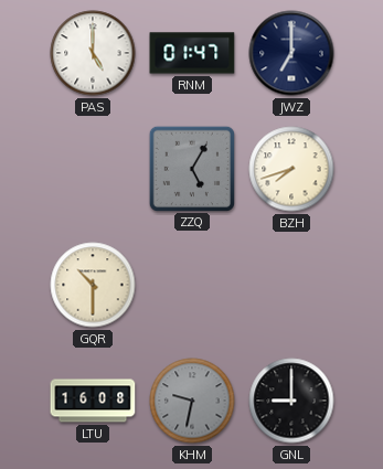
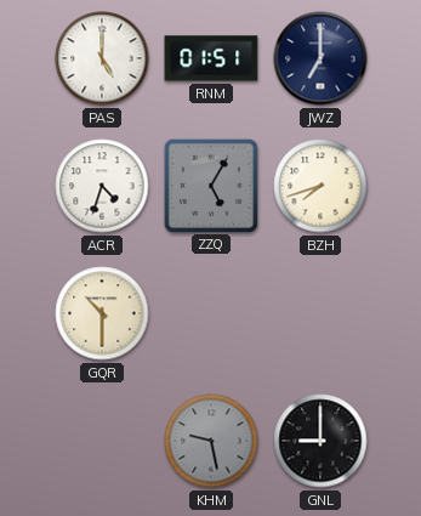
RNM: 01:47 -> 01:51 (211, 58)
ACR: none -> 4:33 (102, 186)
LTU: 16:08 -> none (93, 401)
KHM: 9:32 -> 9:28 (211, 441)
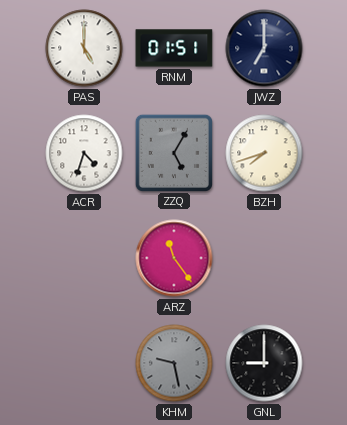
GQR: 10:30 -> none (102, 313)
ARZ: none -> 11:24 (174, 258)
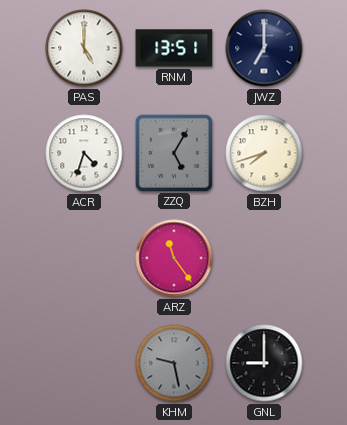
RNM: 01:51 -> 13:51 (174, 48)
